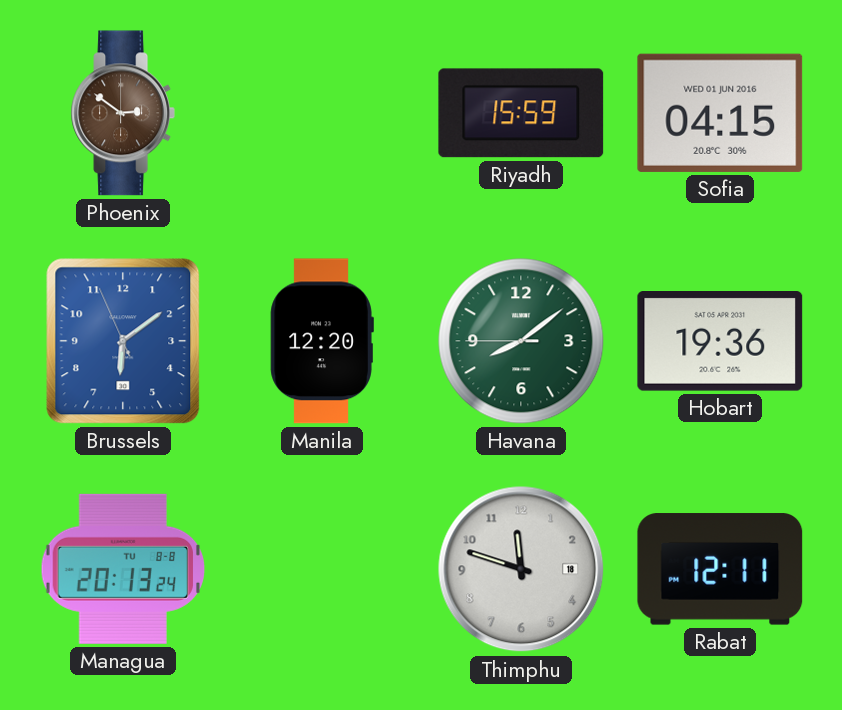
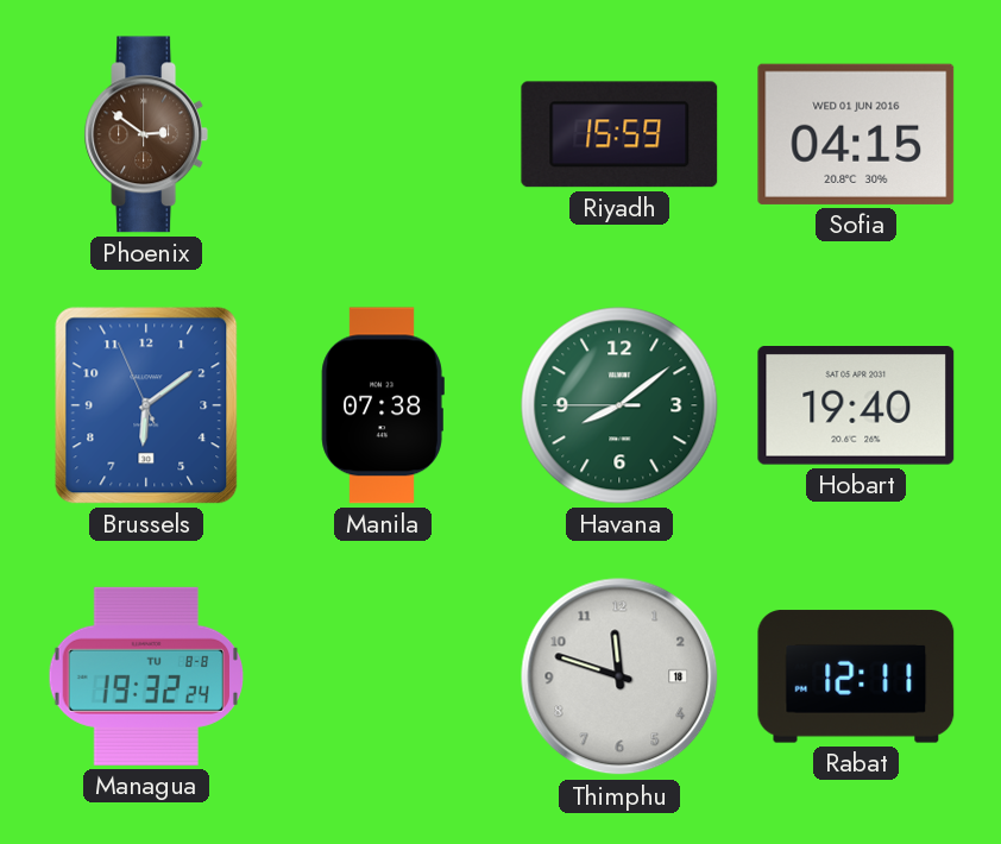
Manila: 12:20 -> 07:38 (383, 405)
Hobart: 19:36 -> 19:40 (856, 407)
Managua: 20:13 -> 19:32 (145, 676)
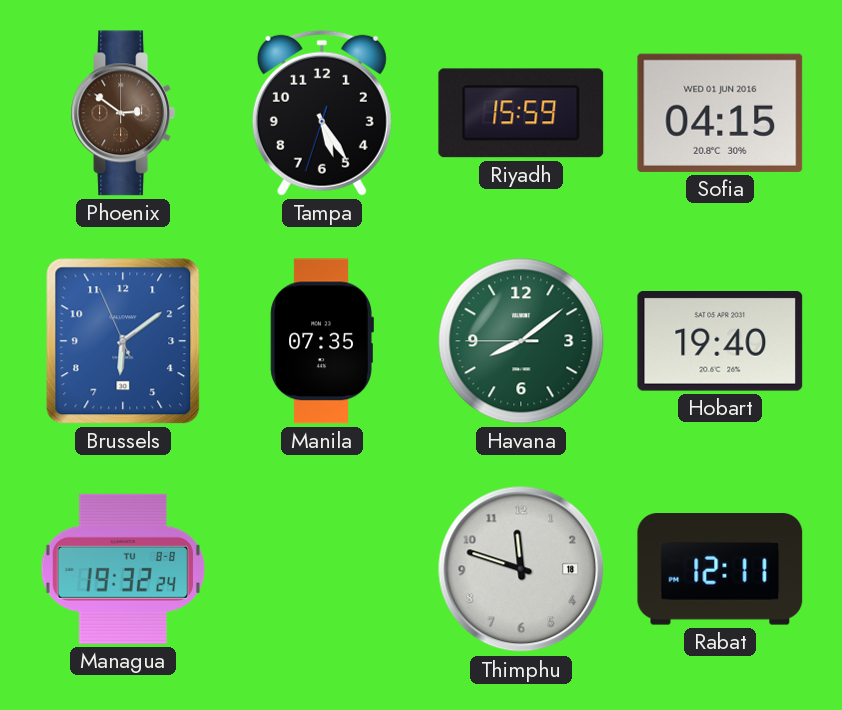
Tampa: none -> 5:24 (322, 113)
Manila: 07:38 -> 07:35 (322, 341)
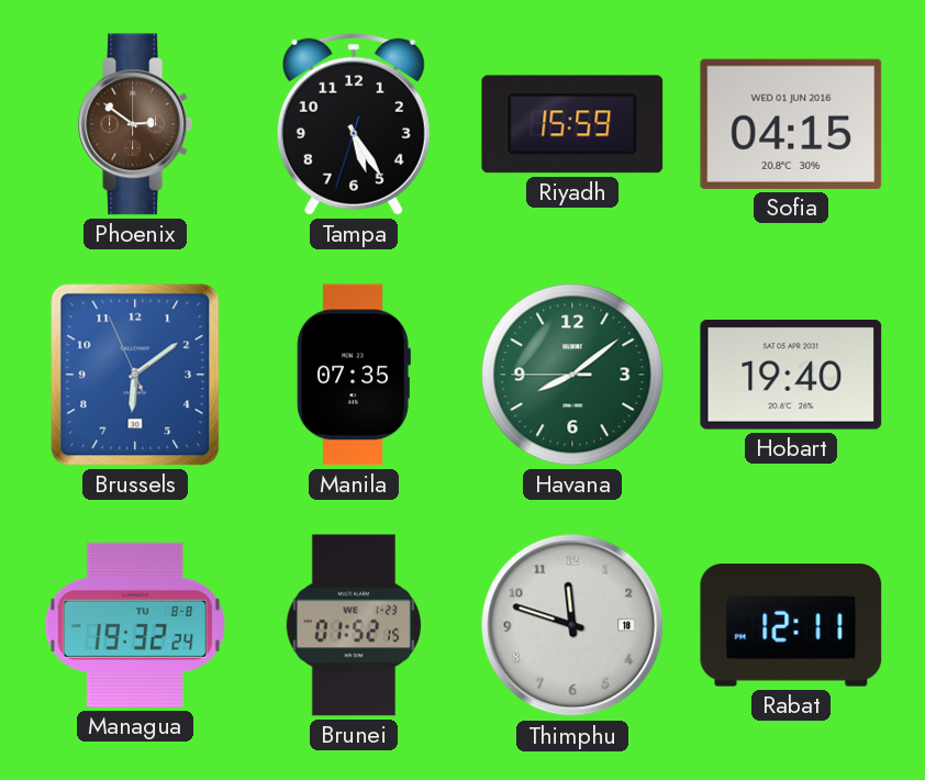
Brunei: none -> 01:52 (353, 625)
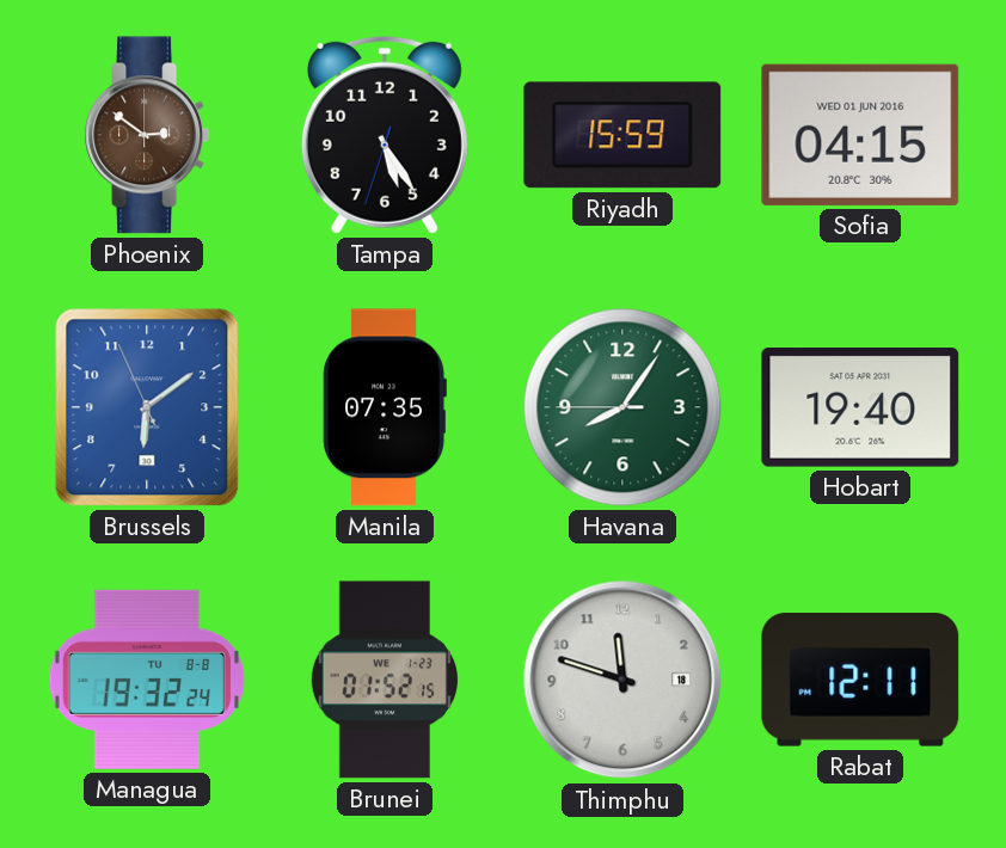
Havana: 8:08 -> 8:05 (622, 407)
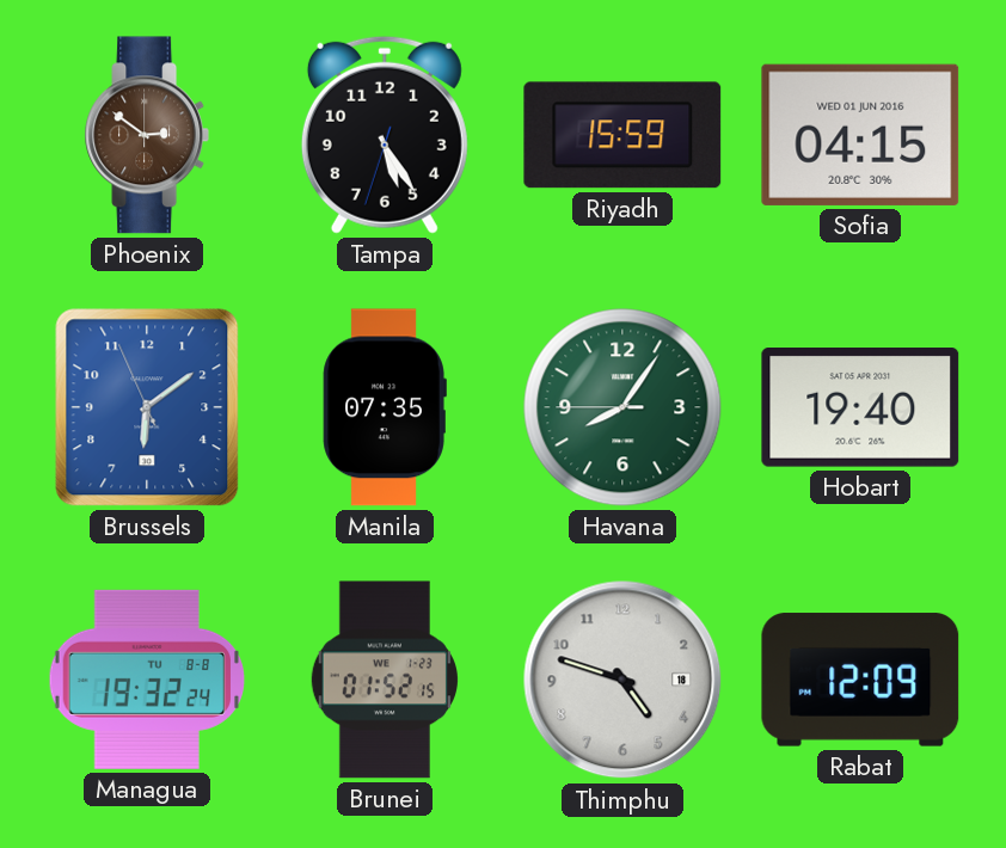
Thimphu: 11:48 -> 4:48 (622, 680)
Rabat: 12:11 -> 12:09 (860, 680)
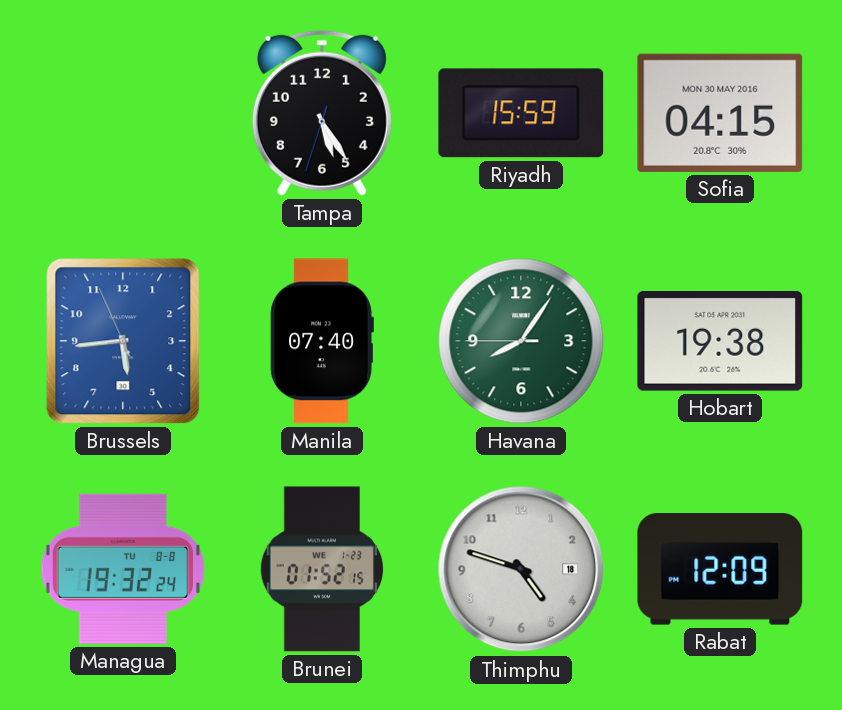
Phoenix: 2:51 -> none (146, 135)
Sofia date: WED 01 JUN 2016 -> MON 30 MAY 2016 (720, 113)
Brussels: 6:08 -> 5:43 (123, 341)
Manila: 07:35 -> 07:40 (322, 341)
Hobart: 19:40 -> 19:38 (720, 342)
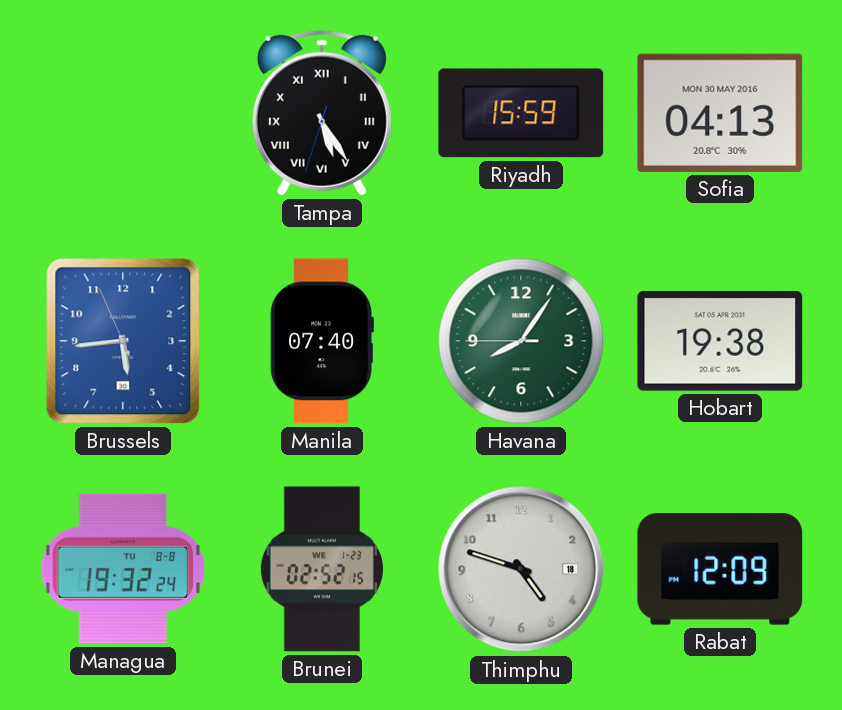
Tampa numerals: Arabic -> Roman (322, 113)
Sofia: 04:15 -> 04:13 (720, 113)
Brunei: 01:52 -> 02:52 (321, 569)
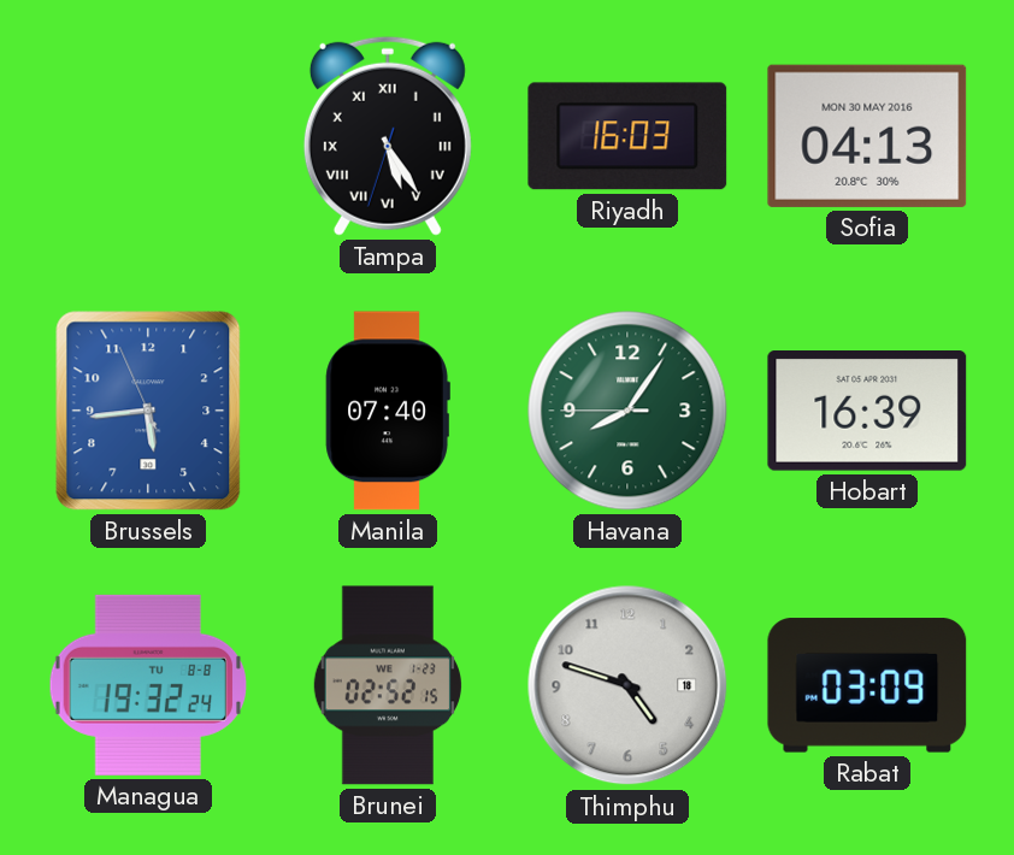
Riyadh: 15:59 -> 16:03 (627, 136)
Hobart: 19:38 -> 16:39 (867, 412)
Rabat: 12:09 -> 03:09 (867, 685)
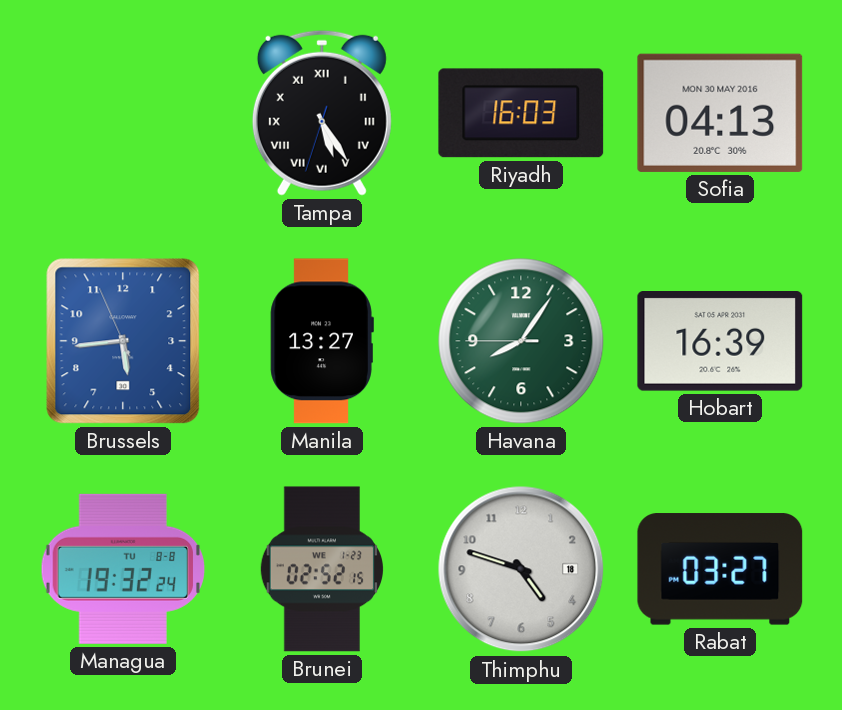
Manila: 07:40 -> 13:27 (322, 341)
Rabat: 03:09 -> 03:27 (720, 569)
